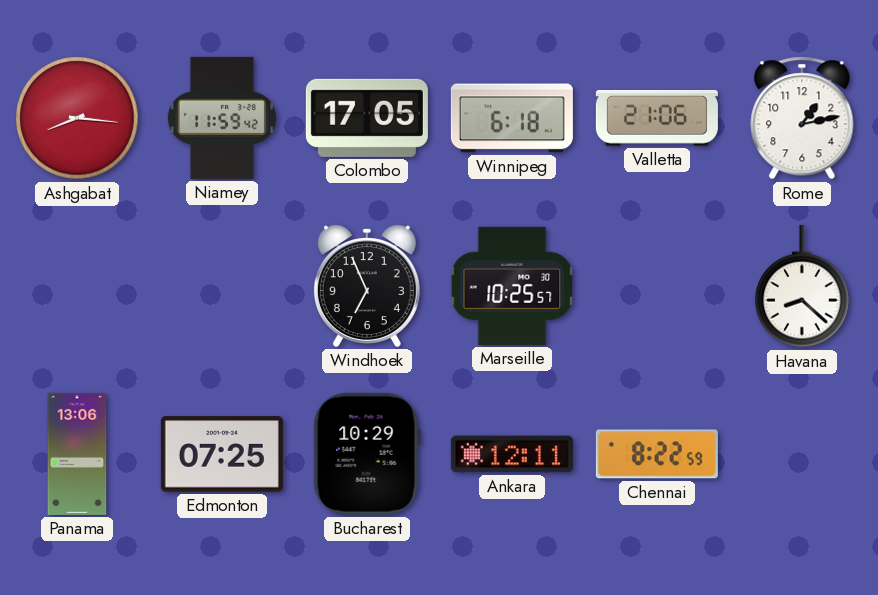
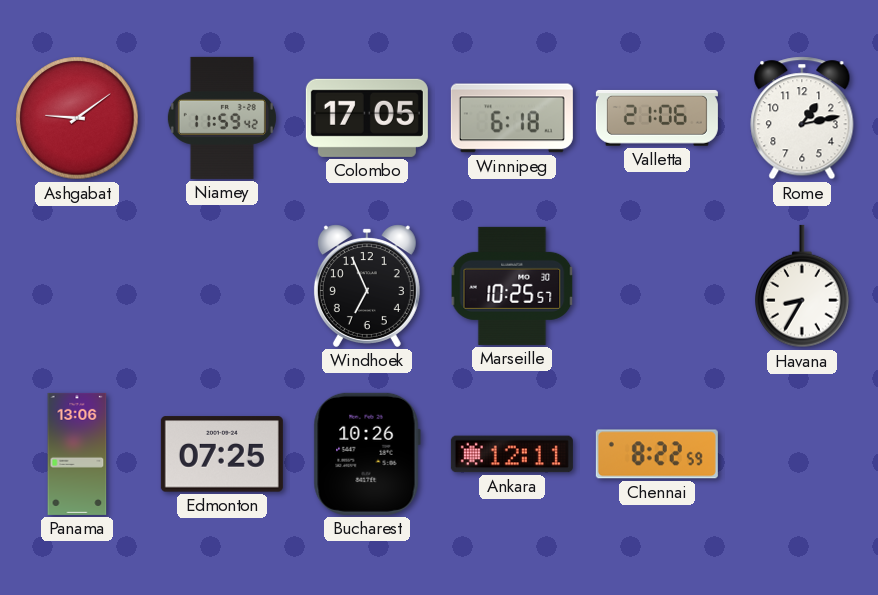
Ashgabat: 8:16 -> 9:09 (77, 118)
Havana: 8:22 -> 8:35 (802, 286)
Bucharest: 10:29 -> 10:26 (367, 454)
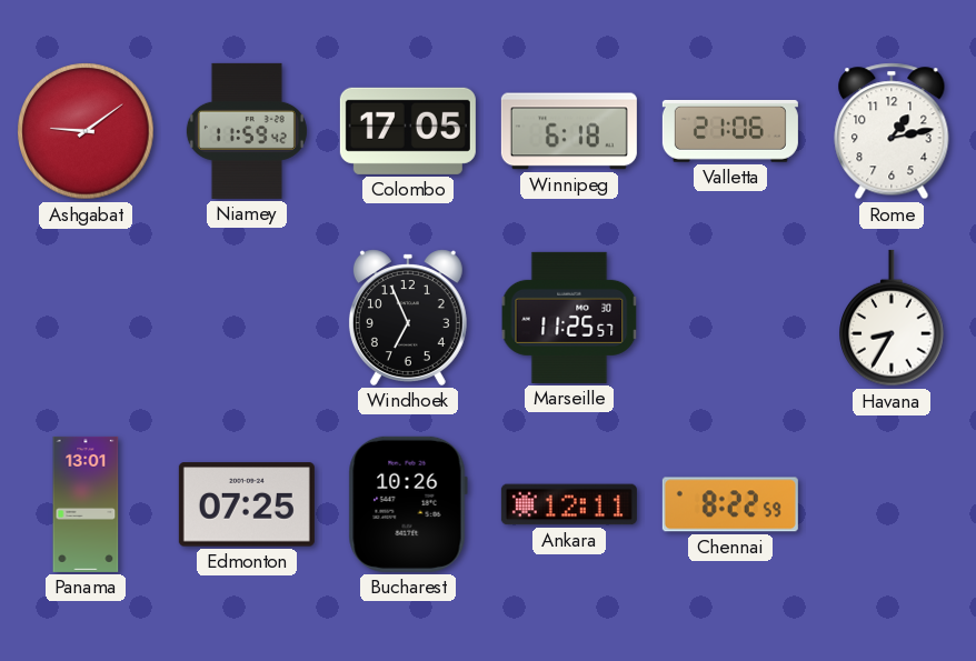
Marseille: 10:25 -> 11:25 (569, 318)
Panama: 13:06 -> 13:01 (86, 504)
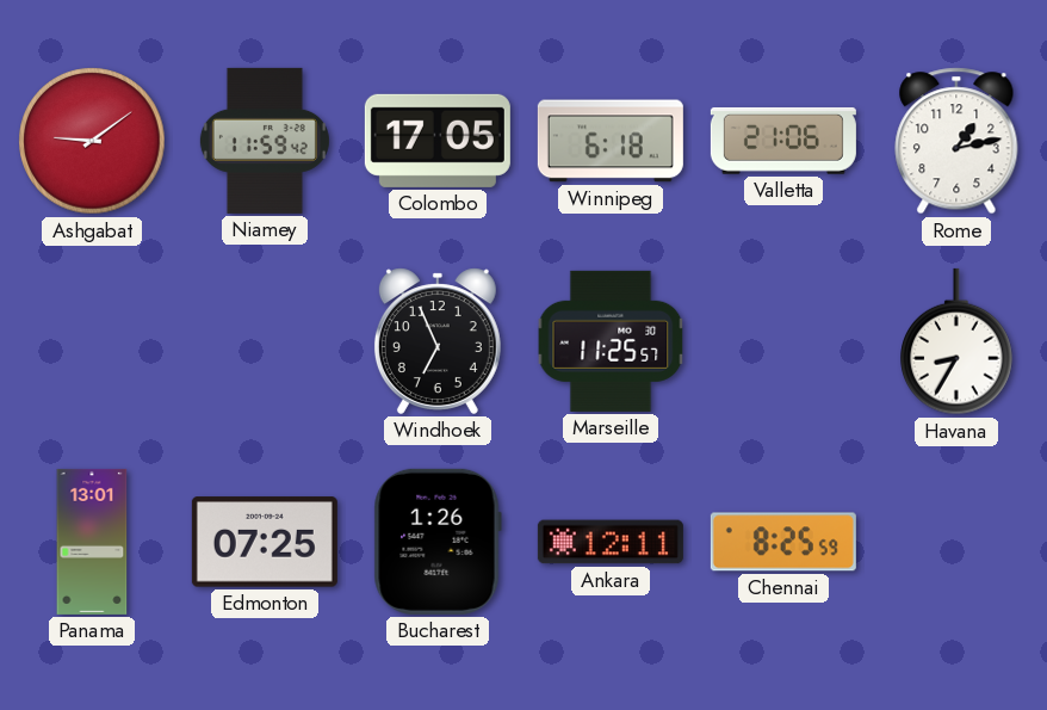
Bucharest: 10:26 -> 1:26 (438, 542)
Chennai: 8:22 -> 8:25 (783, 542)
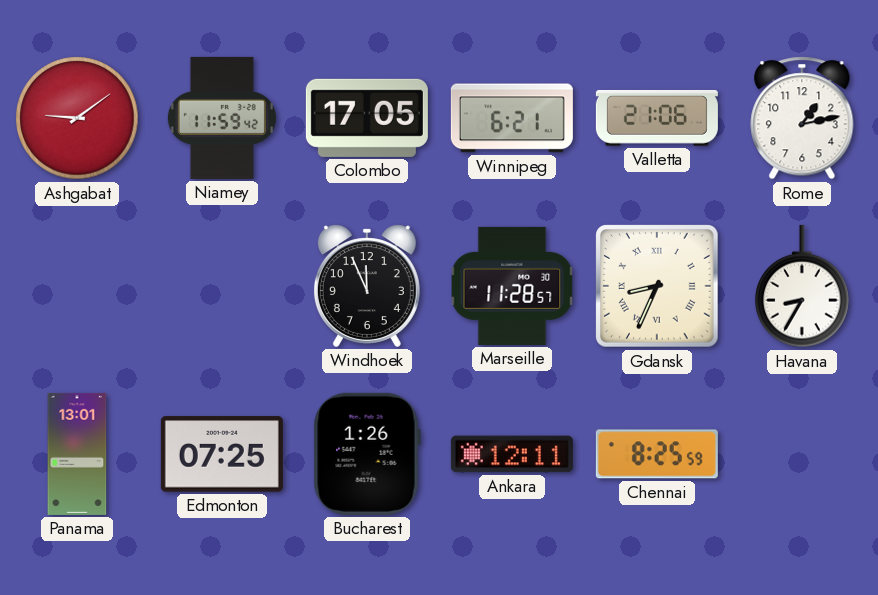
Winnipeg: 6:18 -> 6:21 (512, 118)
Windhoek: 6:56 -> 11:56 (367, 286)
Marseille: 11:25 -> 11:28 (512, 286)
Gdansk: none -> 8:34 (657, 286)
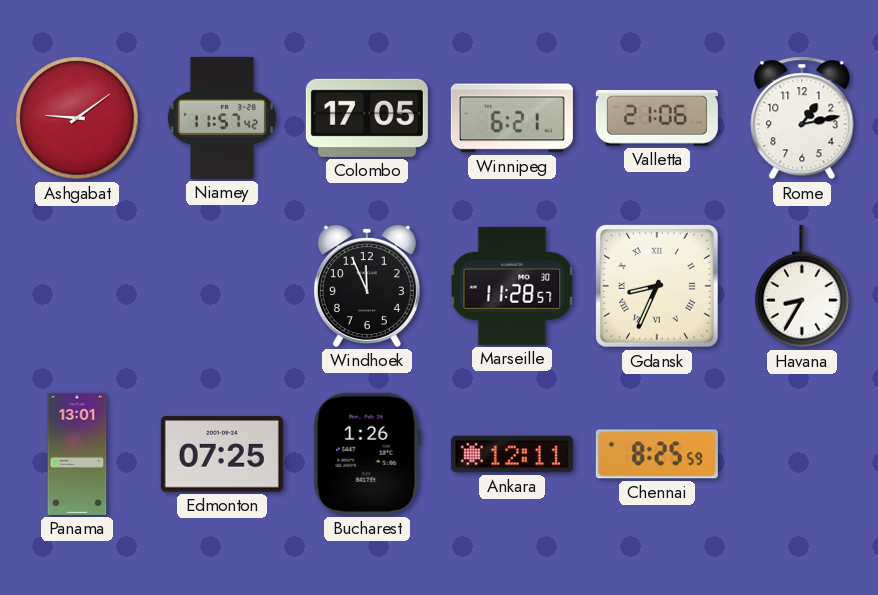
Niamey: 11:59 -> 11:57 (222, 118)
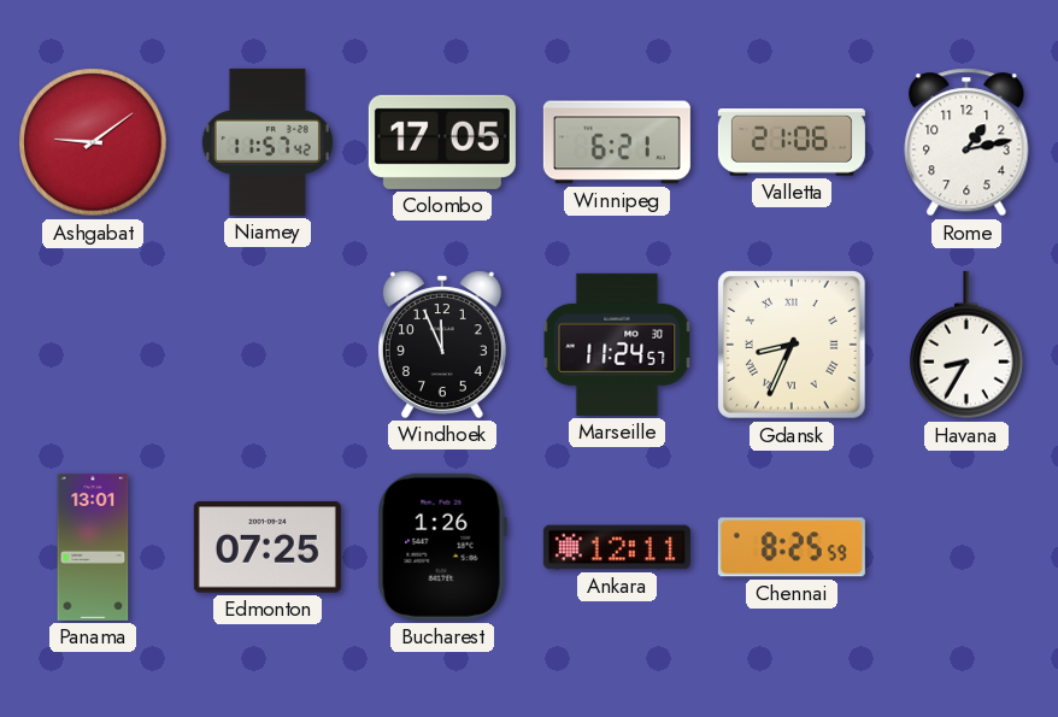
Marseille: 11:28 -> 11:24 (617, 345)
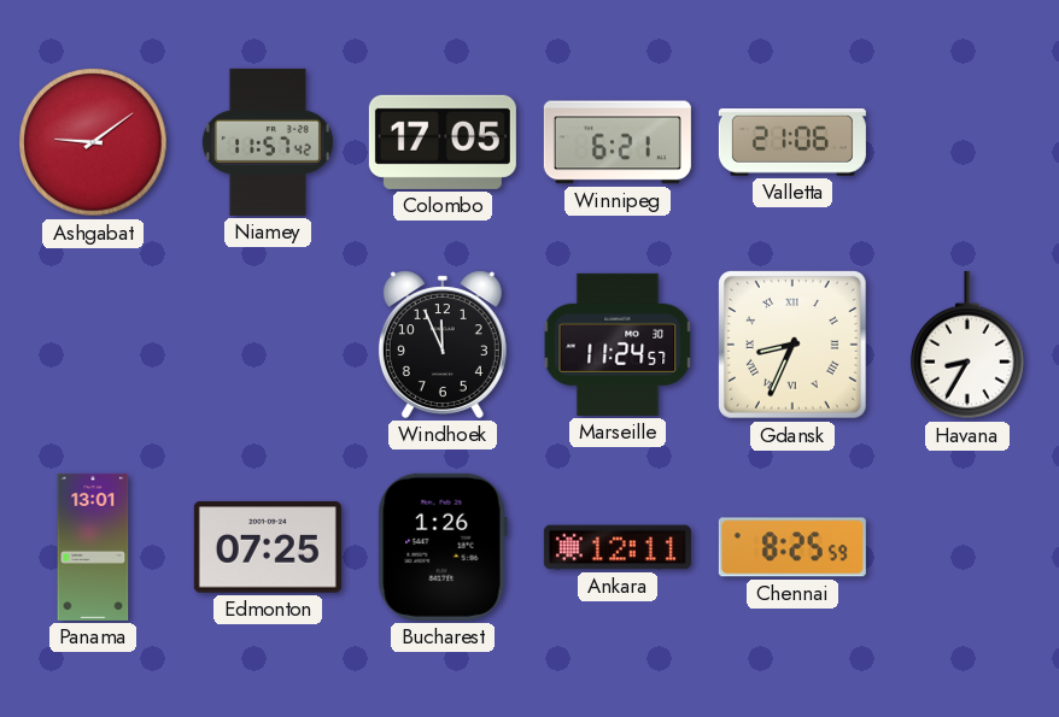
Rome: 1:13 -> none (966, 142)
